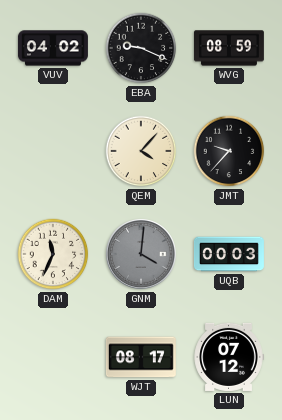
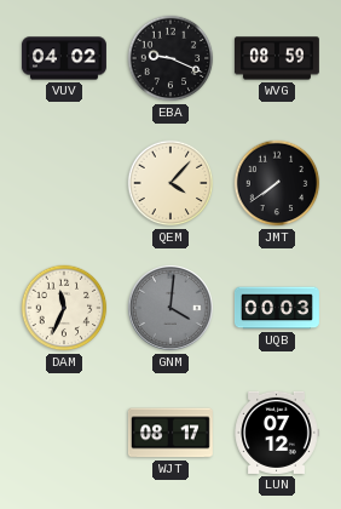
JMT: 9:37 -> 7:39 (277, 183)
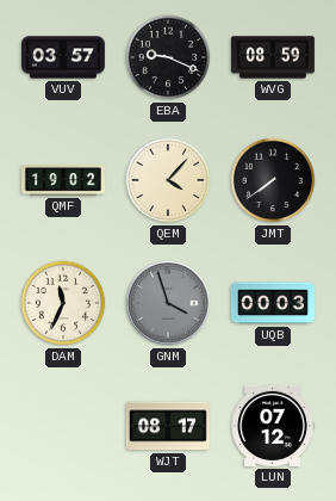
VUV: 04:02 -> 03:57 (63, 57)
QMF: none -> 19:02 (63, 180)
GNM: 4:01 -> 3:57 (169, 304)
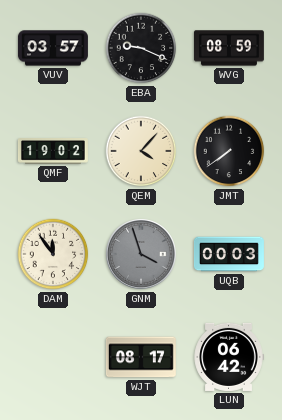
DAM: 11:34 -> 11:54 (53, 254)
LUN: 07:12 -> 06:42 (229, 357)
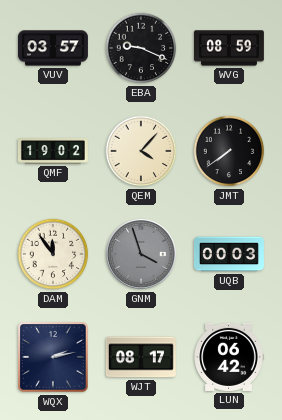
WQX: none -> 2:13 (54, 358)
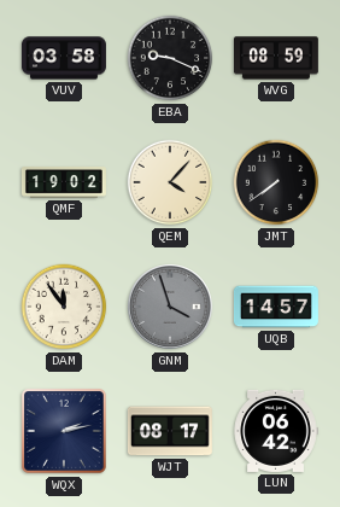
VUV: 03:57 -> 03:58 (64, 58)
UQB: 00:03 -> 14:57 (276, 307)
